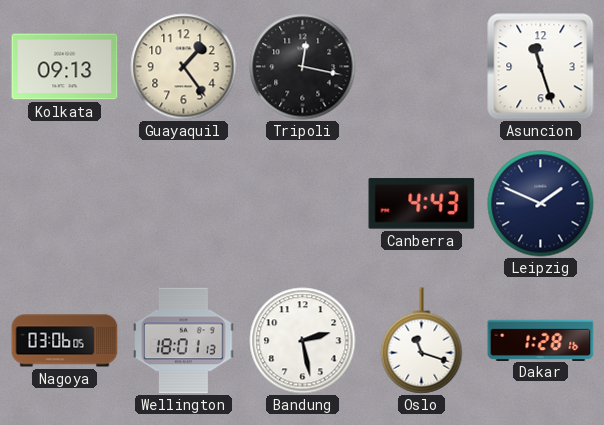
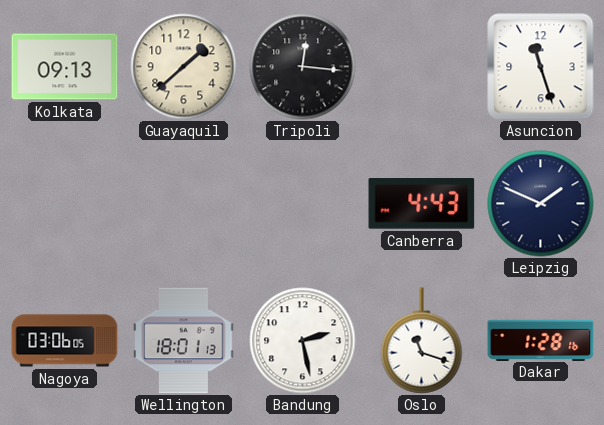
Guayaquil: 1:24 -> 1:38 (184, 67)
Tripoli: 12:17 -> 12:16 (303, 67)
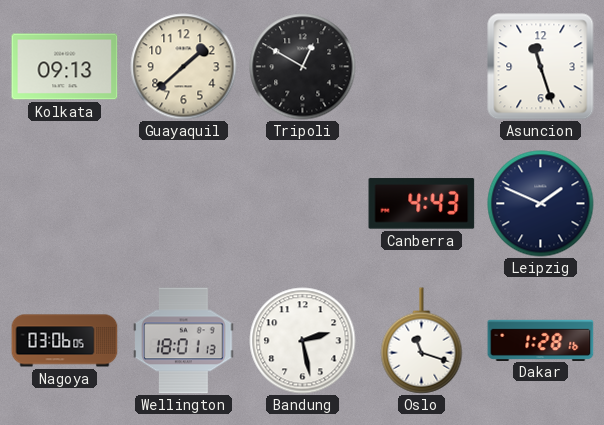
Tripoli: 12:16 -> 12:50 (303, 67)
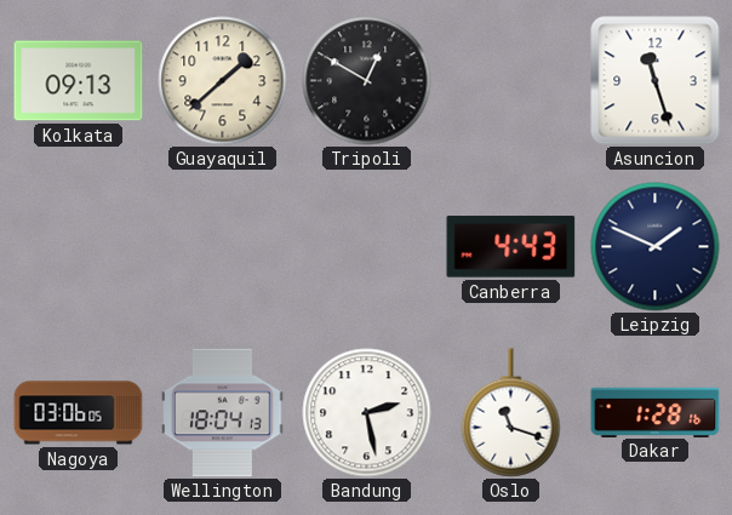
Wellington: 18:01 -> 18:04 (223, 413)
